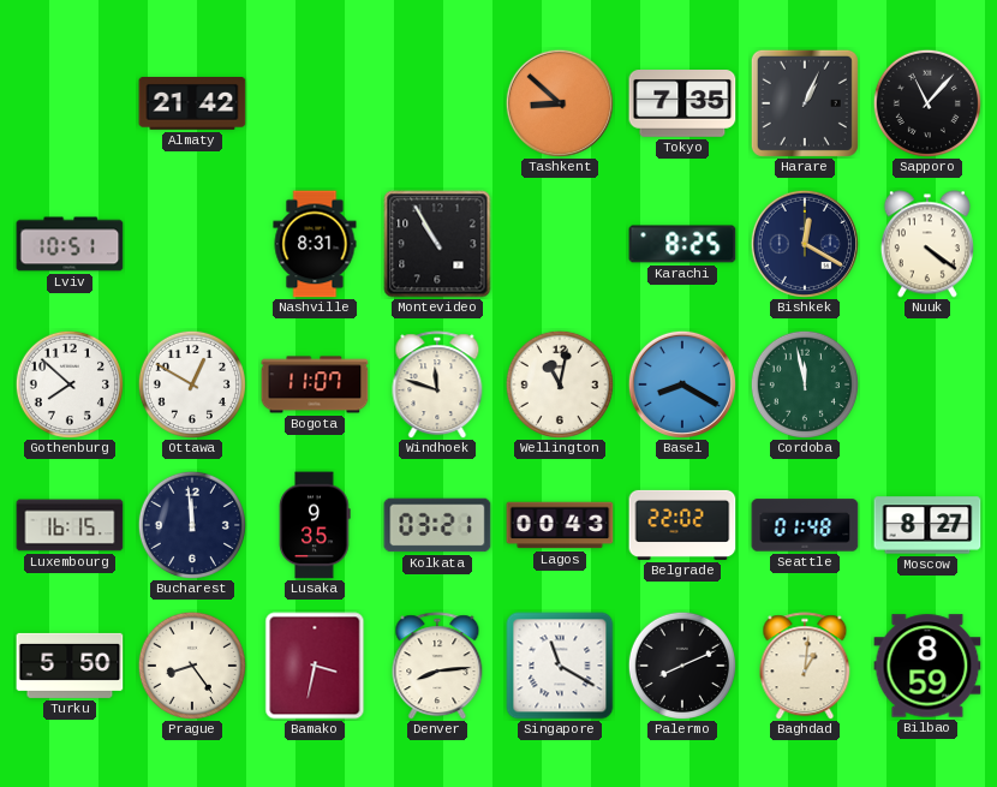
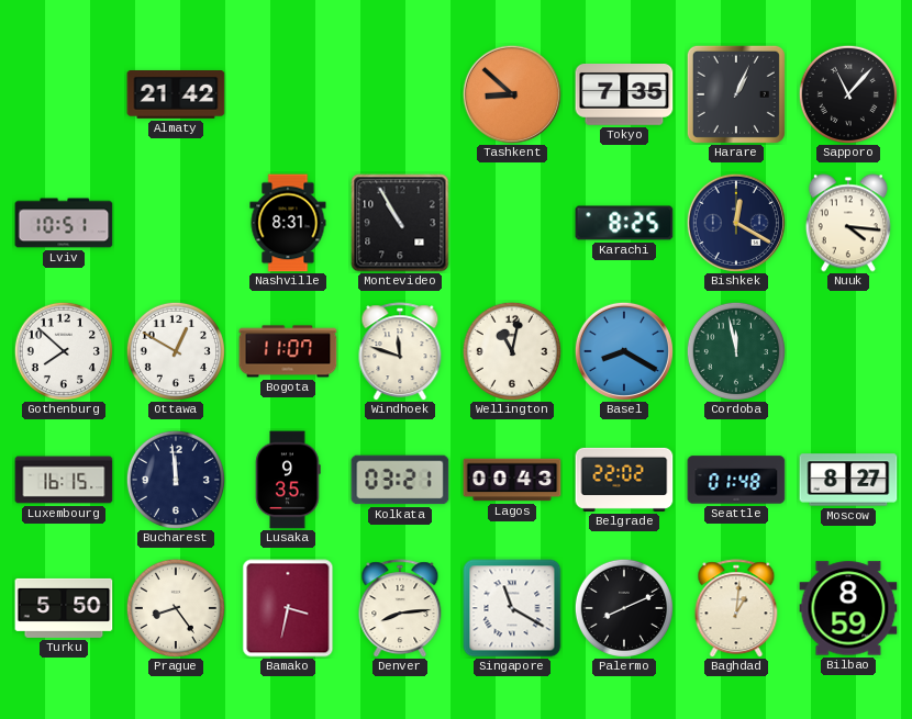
Nuuk: 4:21 -> 4:16 (848, 223)
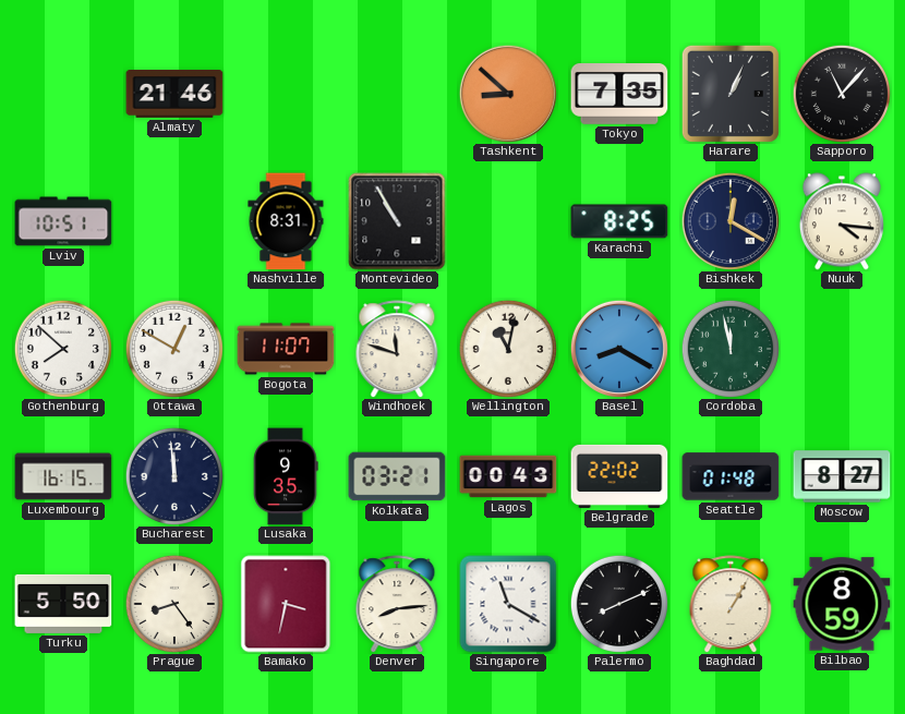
Almaty: 21:42 -> 21:46 (174, 95)
Baghdad: 1:01 -> 1:05 (731, 604)
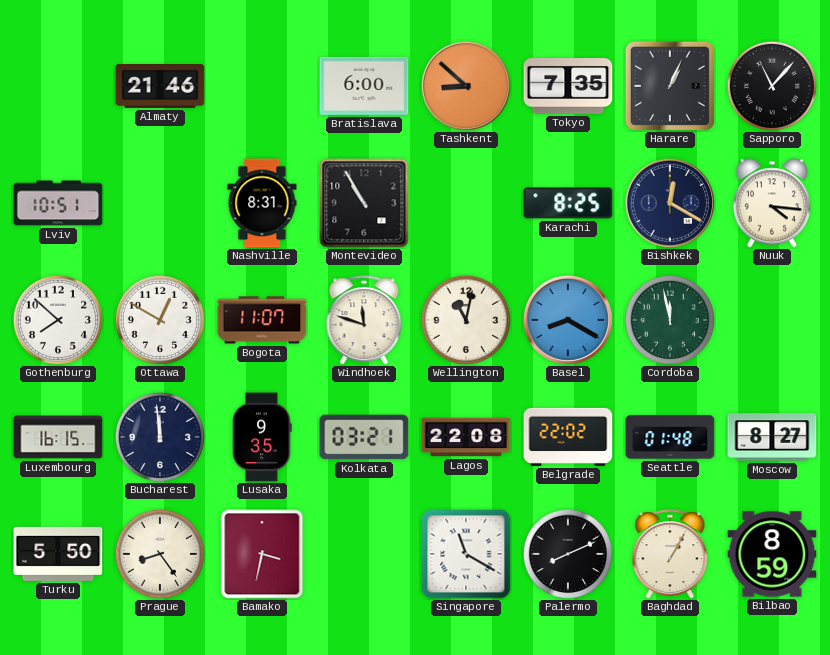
Bratislava: none -> 6:00 (364, 86)
Lagos: 00:43 -> 22:08 (466, 437)
Denver: 8:14 -> none (397, 604)
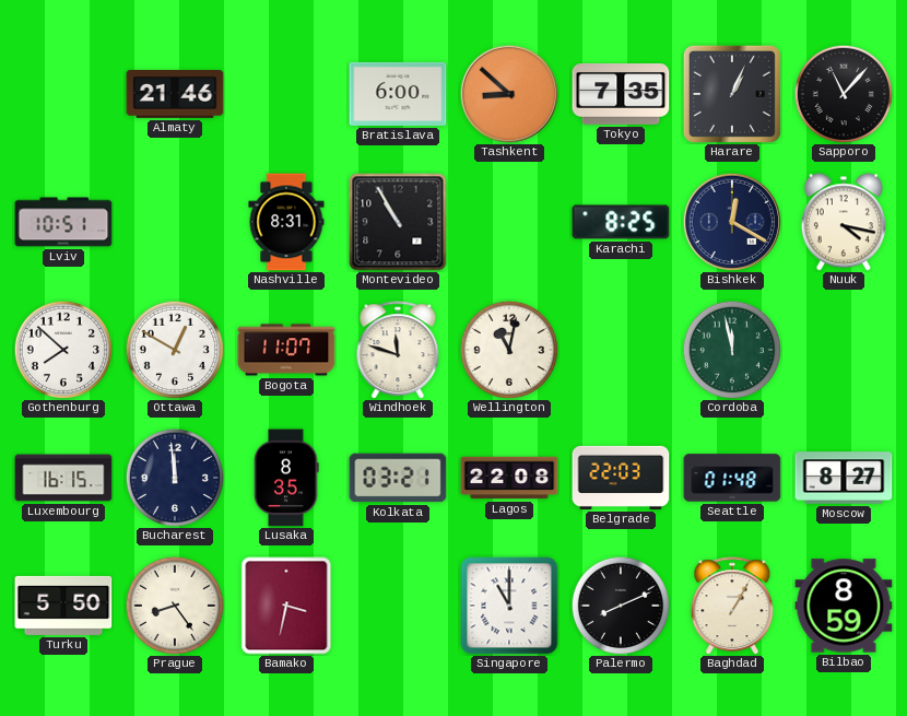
Nuuk: 4:16 -> 4:17 (844, 222)
Basel: 8:20 -> none (568, 320)
Lusaka: 9:35 -> 8:35 (286, 478)
Belgrade: 22:02 -> 22:03 (621, 478)
Singapore: 11:20 -> 11:00 (509, 606)
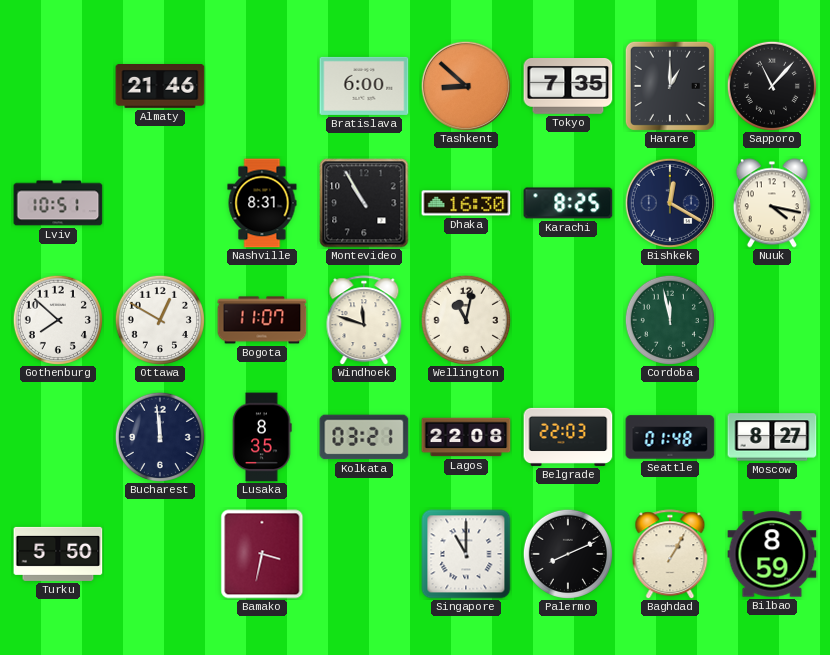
Harare: 1:04 -> 1:00 (670, 86)
Dhaka: none -> 16:30 (466, 203)
Luxembourg: 16:15 -> none (63, 478)
Prague: 8:24 -> none (175, 606)
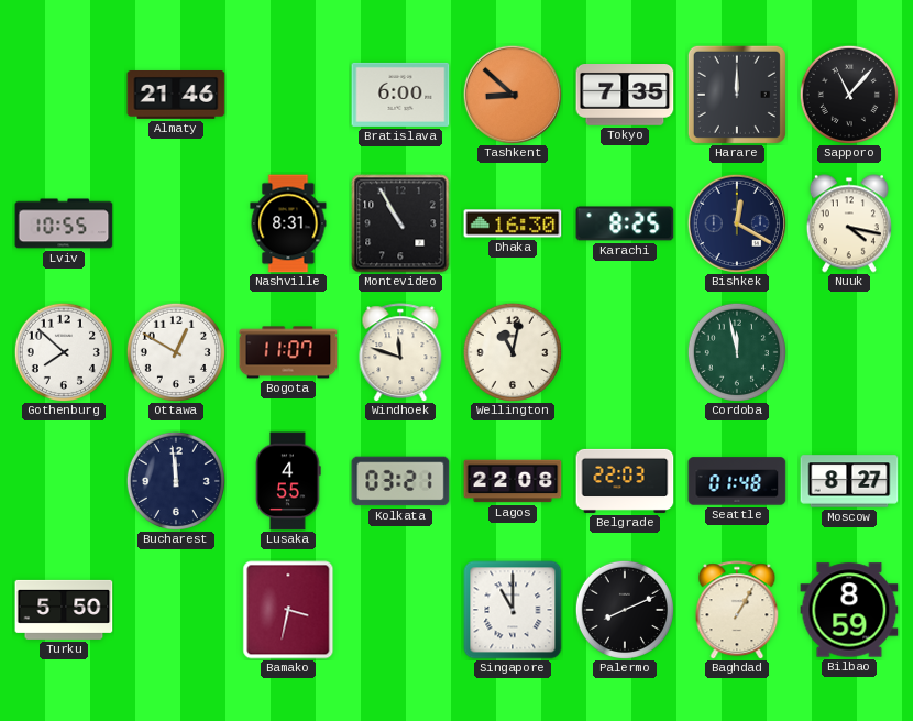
Harare: 1:00 -> 12:00 (737, 95)
Lviv: 10:51 -> 10:55 (64, 223)
Lusaka: 8:35 -> 4:55 (288, 481)
